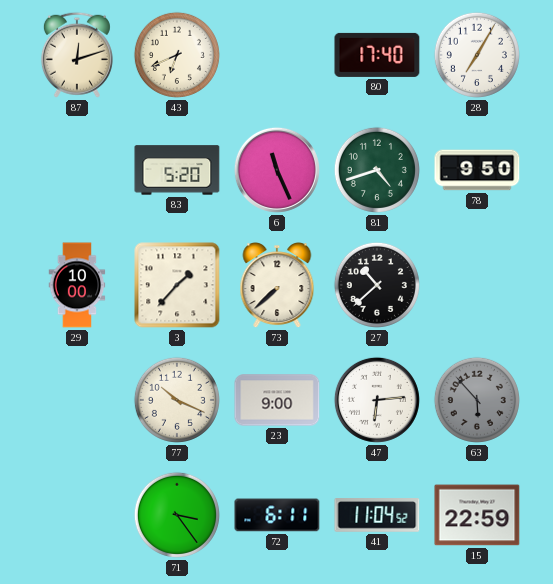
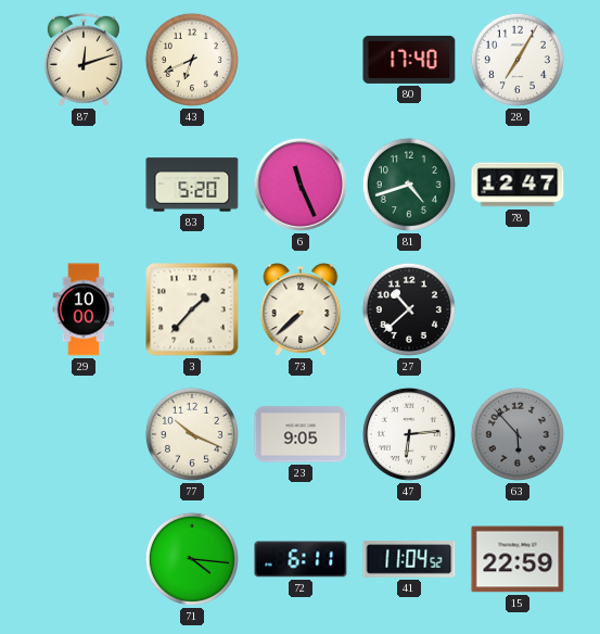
78: 9:50 -> 12:47 (518, 185)
23: 9:00 -> 9:05 (301, 434)
71: 3:24 -> 4:16 (192, 559)
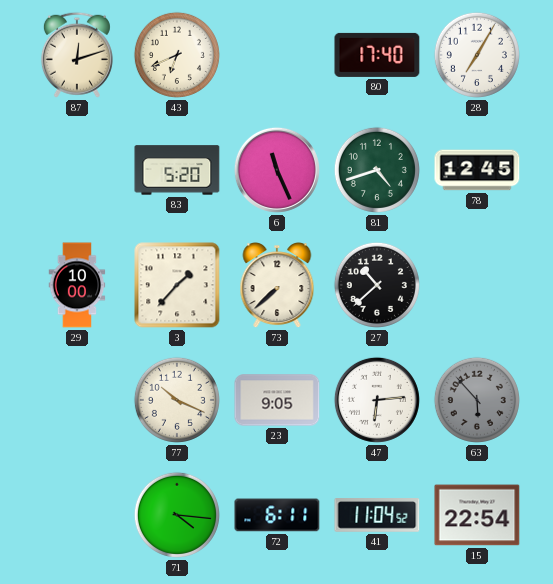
78: 12:47 -> 12:45 (477, 170)
15: 22:59 -> 22:54 (477, 515)
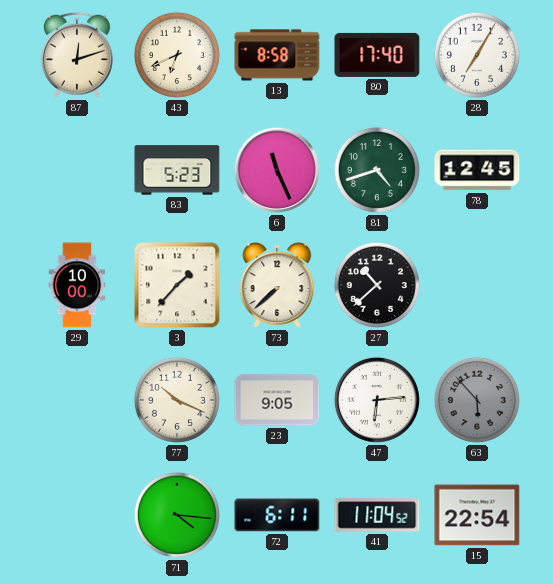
13: none -> 8:58 (277, 55)
83: 5:20 -> 5:23 (177, 170)
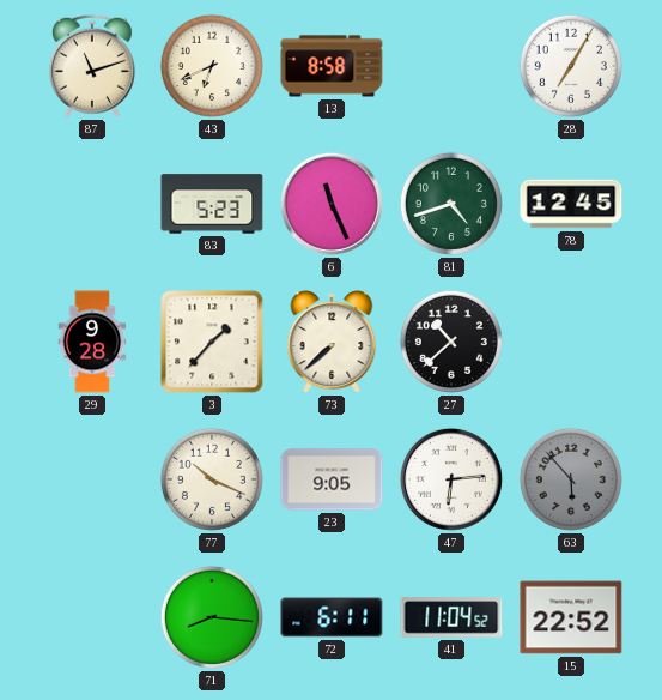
87: 12:12 -> 11:12 (92, 66)
80: 17:40 -> none (377, 55)
29: 10:00 -> 9:28 (92, 342)
71: 4:16 -> 8:16 (212, 617)
15: 22:54 -> 22:52 (571, 617)
